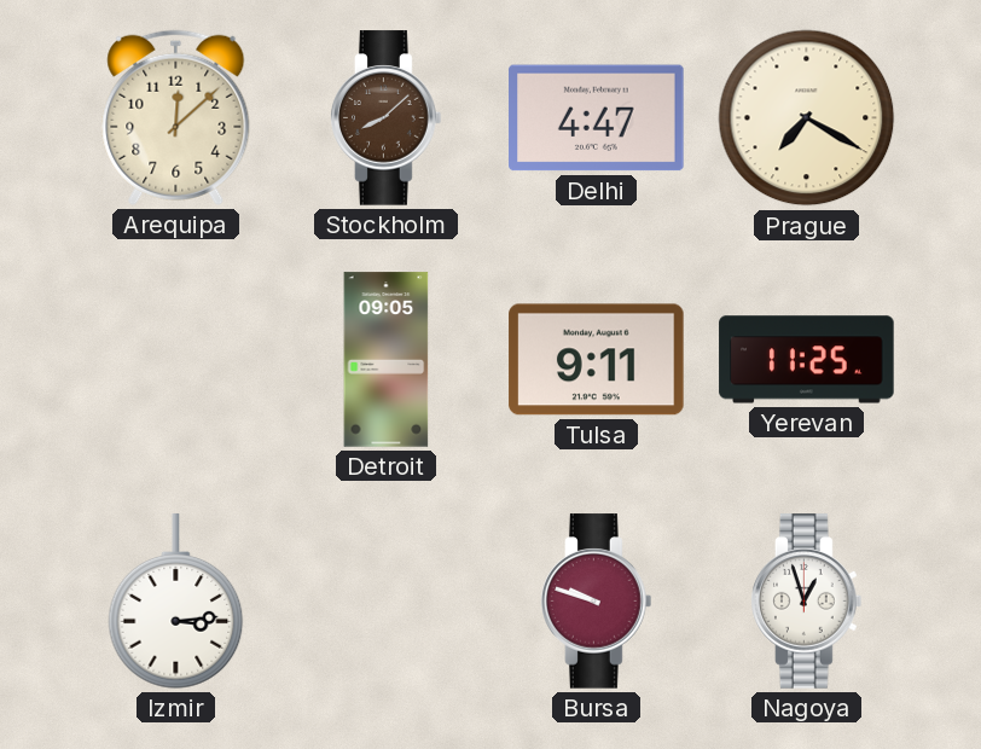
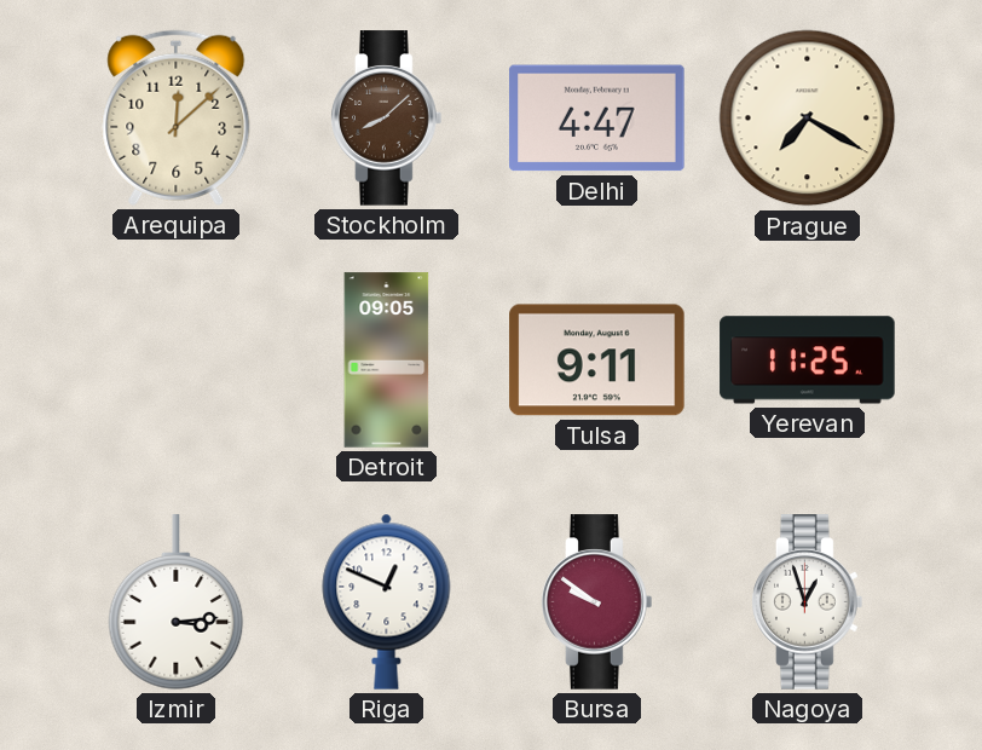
Riga: none -> 12:49 (387, 601)
Bursa: 9:48 -> 9:51 (597, 602)
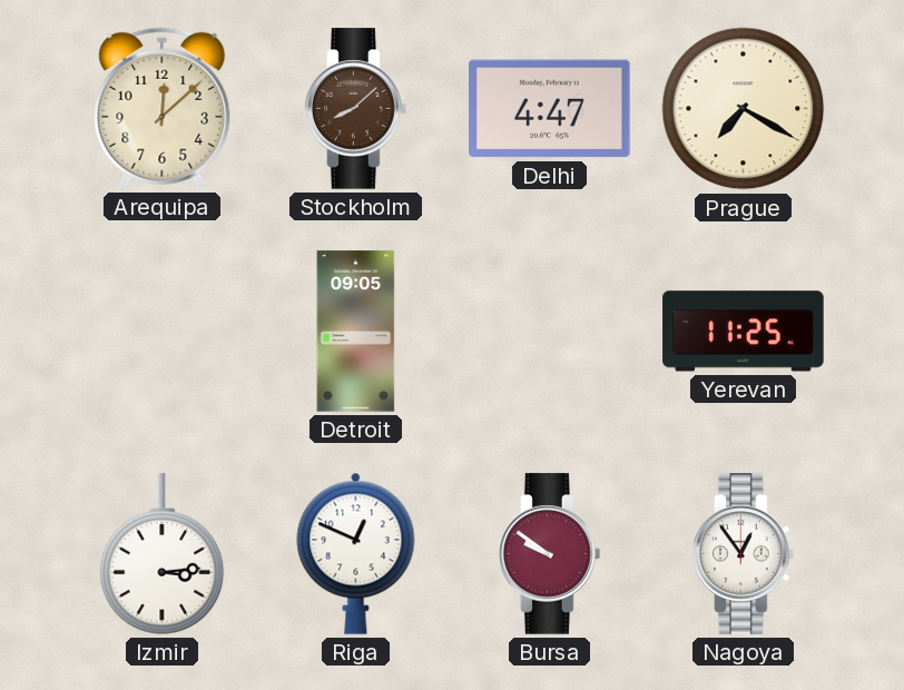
Tulsa: 9:11 -> none (597, 360)
Nagoya: 12:57 -> 12:54 (744, 554)
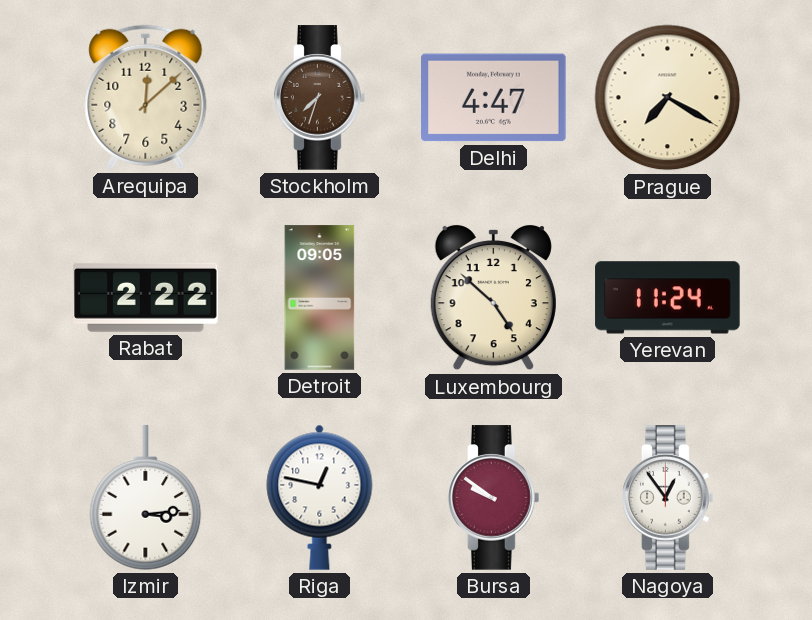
Stockholm: 8:08 -> 7:33 (320, 98)
Rabat: none -> 2:22 (146, 297)
Luxembourg: none -> 4:52 (493, 298)
Yerevan: 11:25 -> 11:24 (668, 298)
Riga: 12:49 -> 12:47 (320, 497)
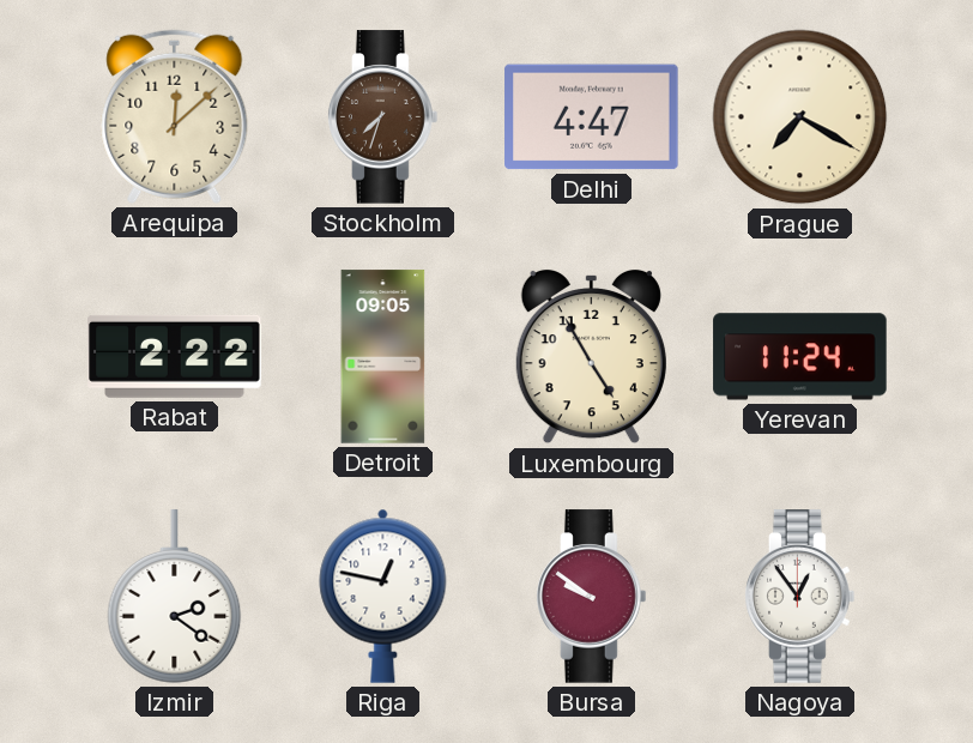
Luxembourg: 4:52 -> 4:55 (591, 357)
Izmir: 3:14 -> 2:21 (175, 597)
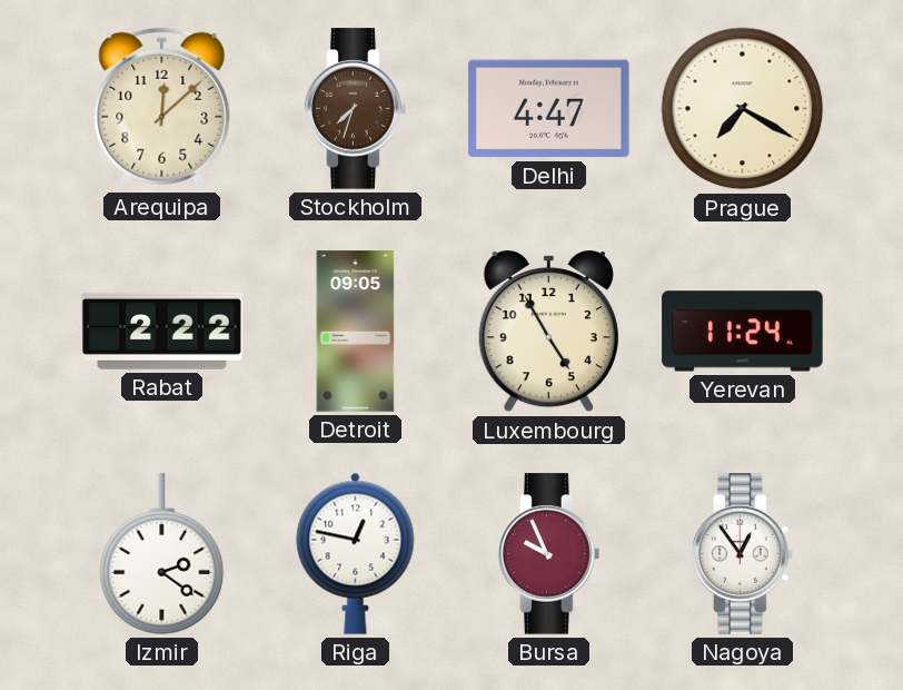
Bursa: 9:51 -> 9:56 (549, 554)
